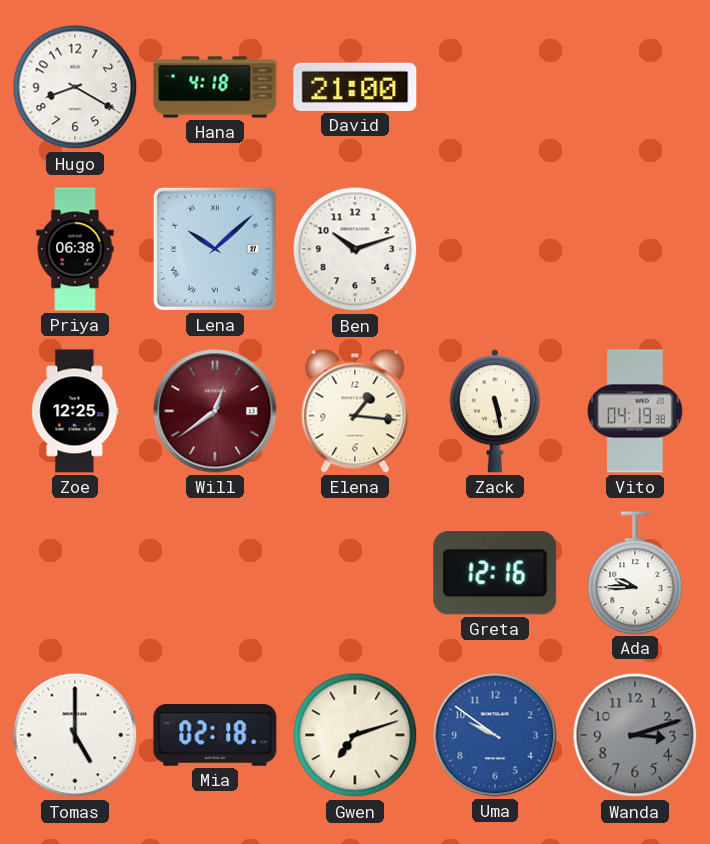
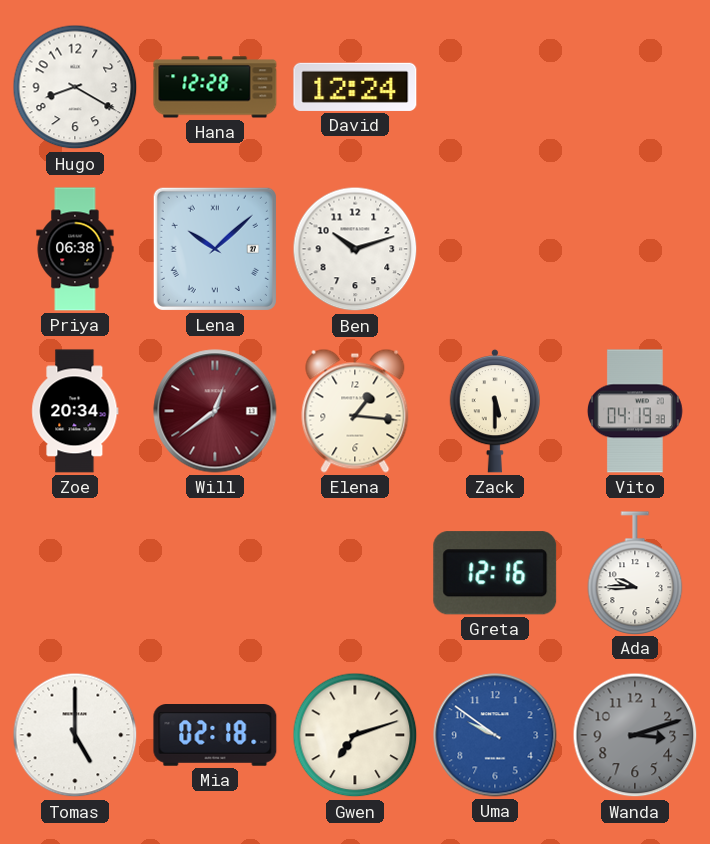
Hana: 4:18 -> 12:28 (215, 87)
David: 21:00 -> 12:24 (355, 87)
Zoe: 12:25 -> 20:34 (75, 411)
Zack: 5:28 -> 5:30 (494, 411)
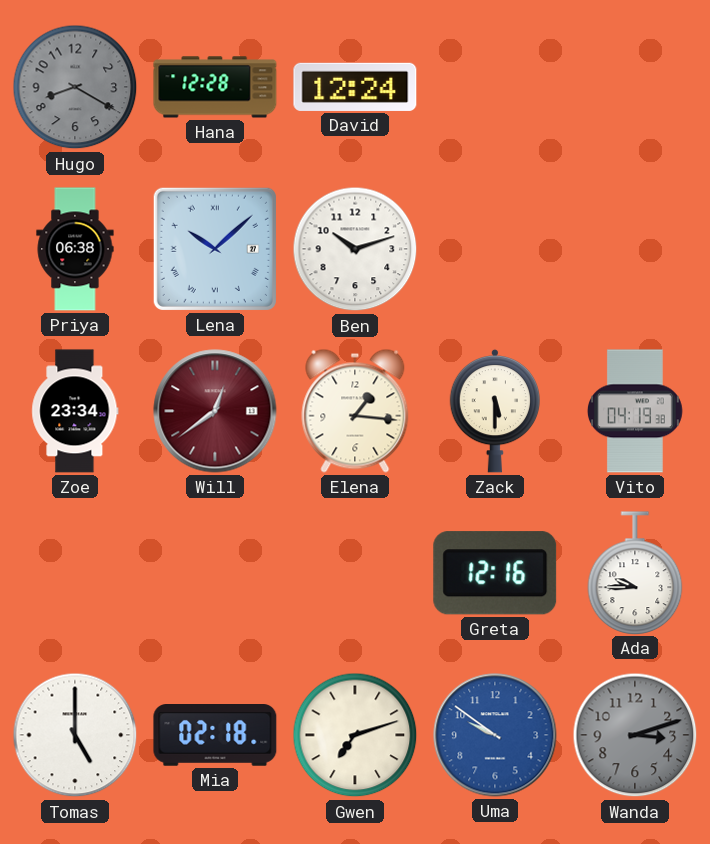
Hugo dial: white -> grey (75, 87)
Zoe: 20:34 -> 23:34 (75, 411)
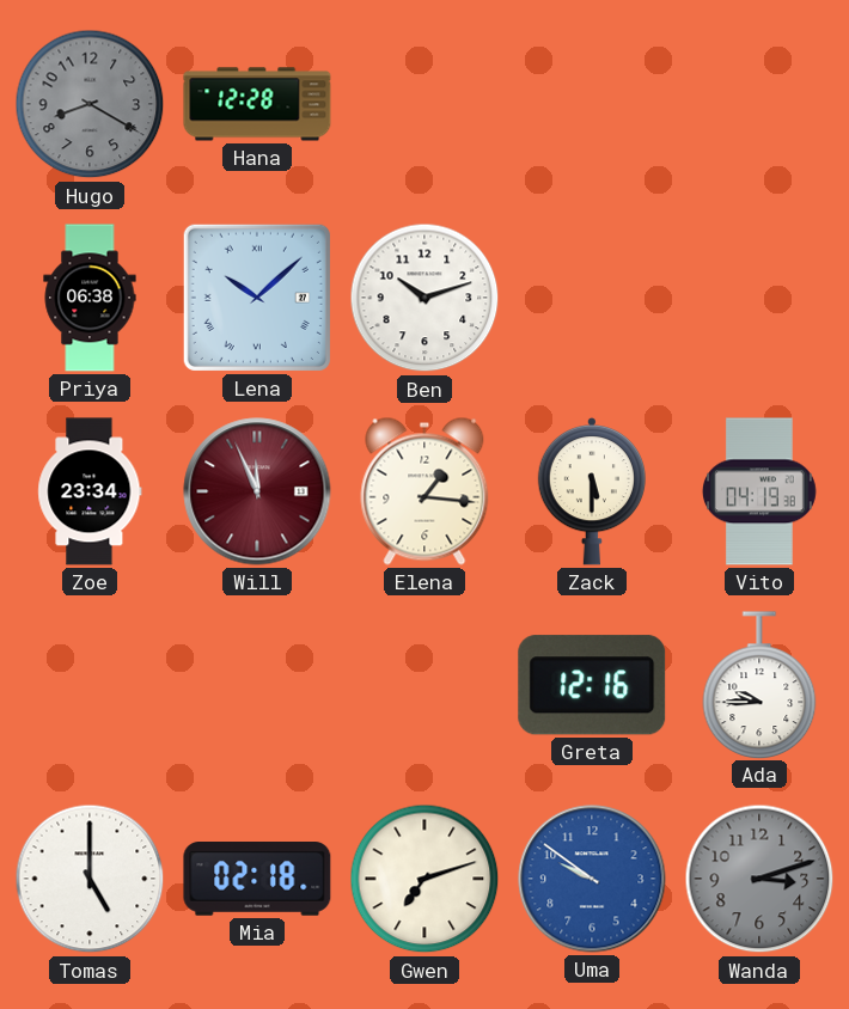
David: 12:24 -> none (355, 87)
Will: 12:39 -> 11:56 (257, 491)
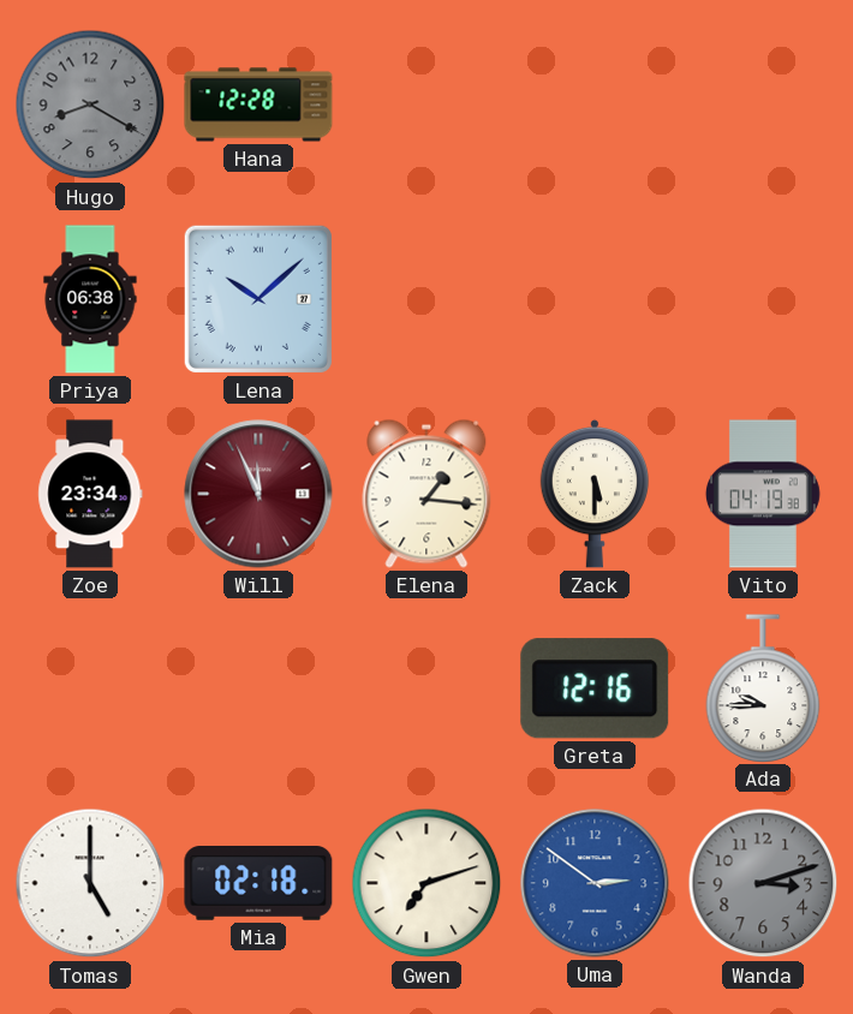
Ben: 10:12 -> none (424, 298)
Uma: 9:51 -> 2:51 (595, 883)
